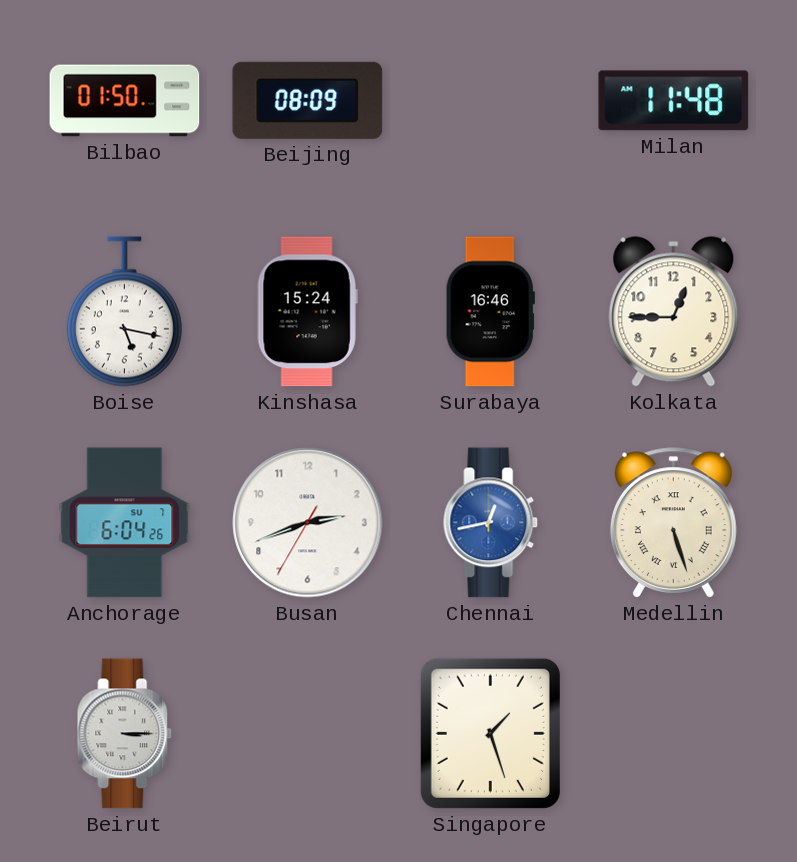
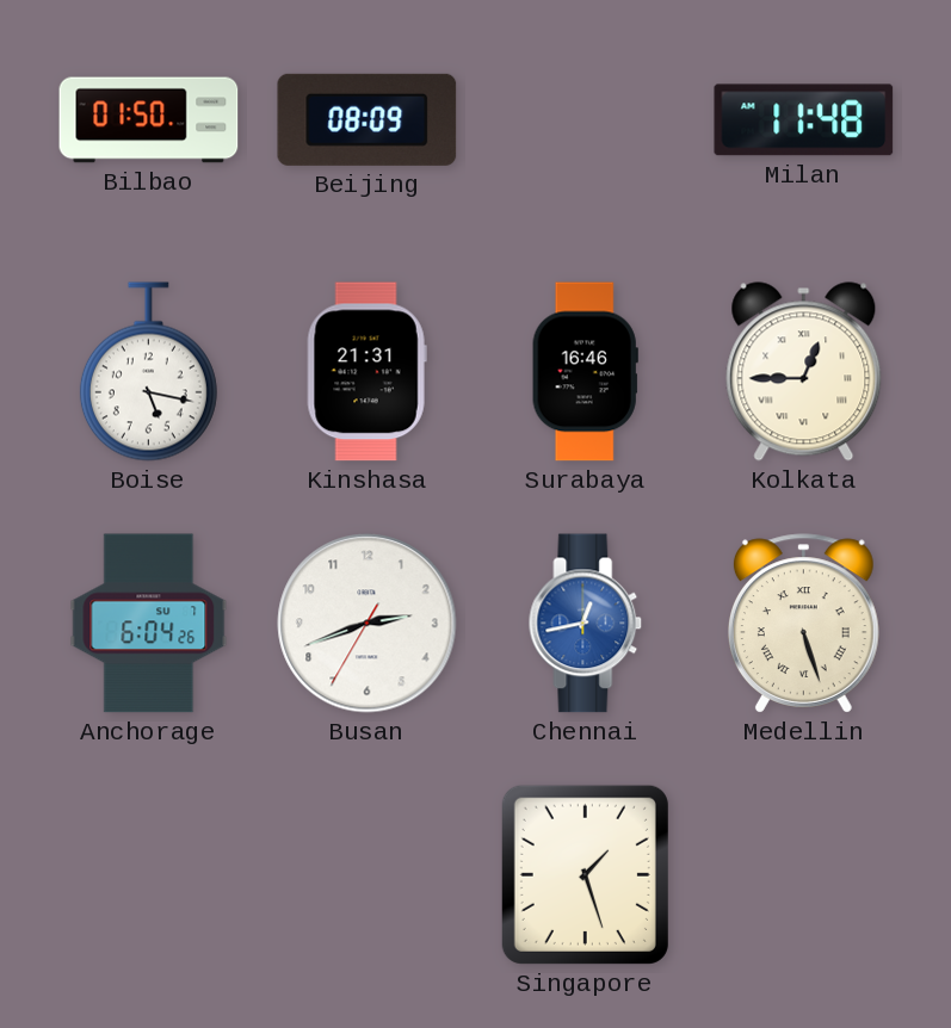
Kinshasa: 15:24 -> 21:31 (366, 372)
Kolkata numerals: Arabic -> Roman (804, 372)
Beirut: 3:15 -> none (125, 734)
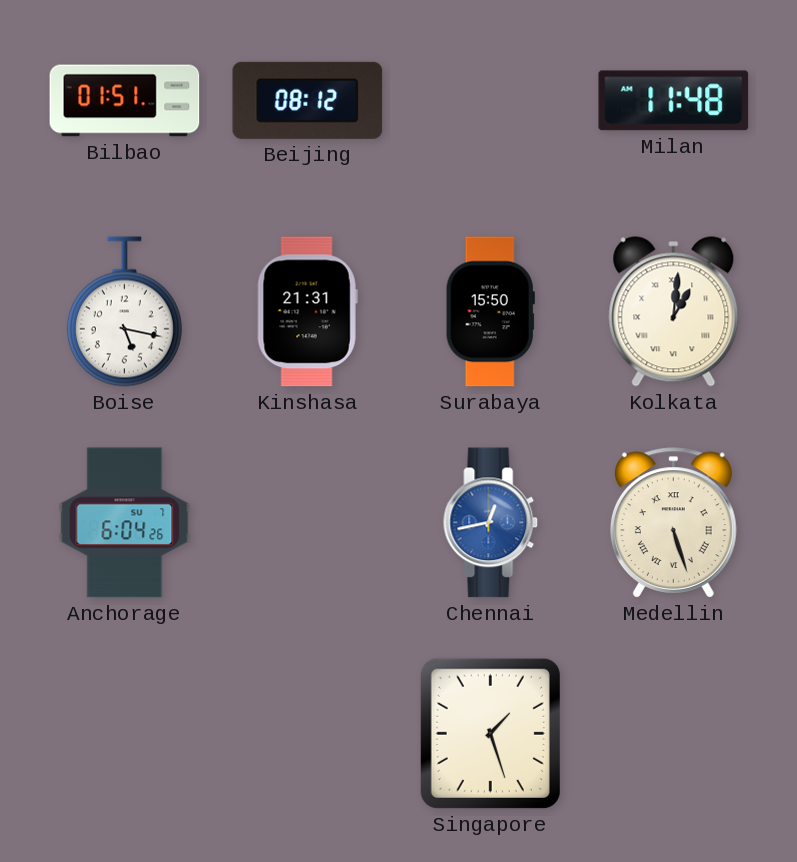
Bilbao: 01:50 -> 01:51 (125, 101)
Beijing: 08:09 -> 08:12 (308, 100)
Surabaya: 16:46 -> 15:50 (490, 312)
Kolkata: 12:45 -> 1:01 (674, 312)
Busan: 2:41 -> none (368, 624)
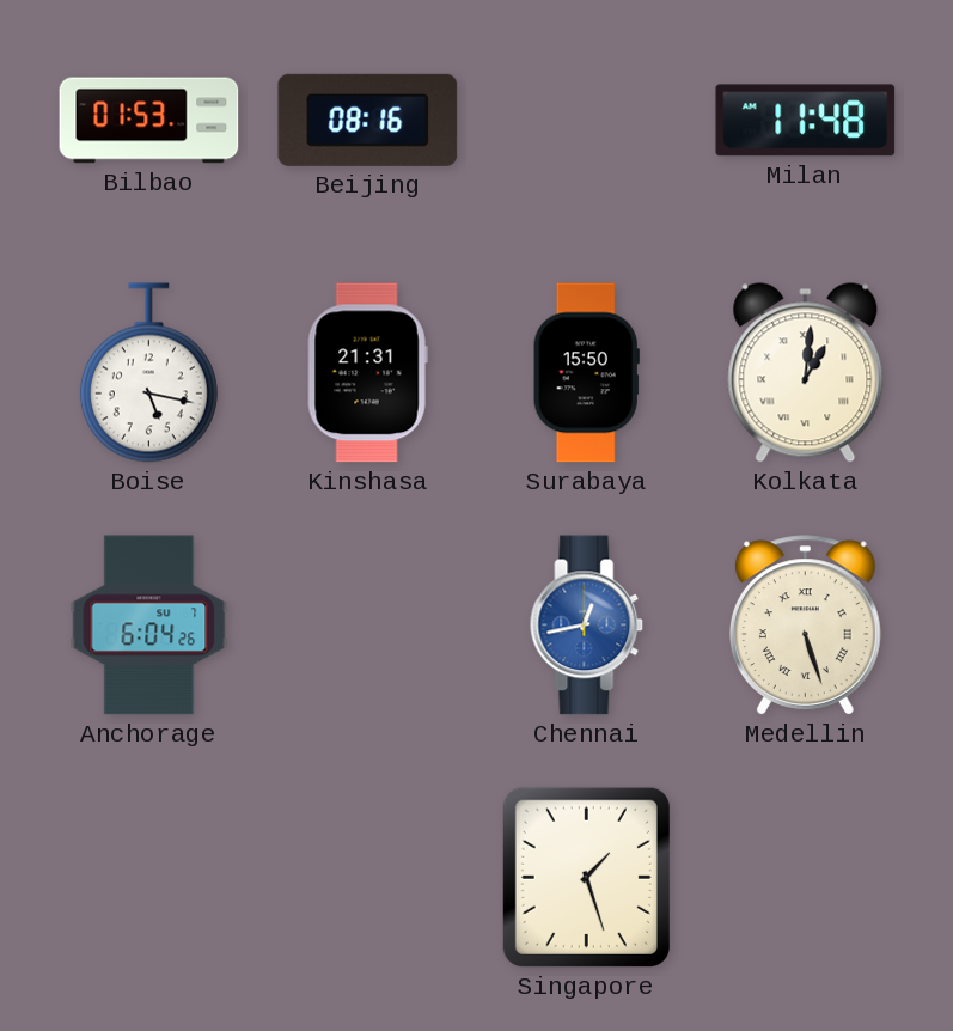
Bilbao: 01:51 -> 01:53 (149, 121)
Beijing: 08:12 -> 08:16 (368, 120)
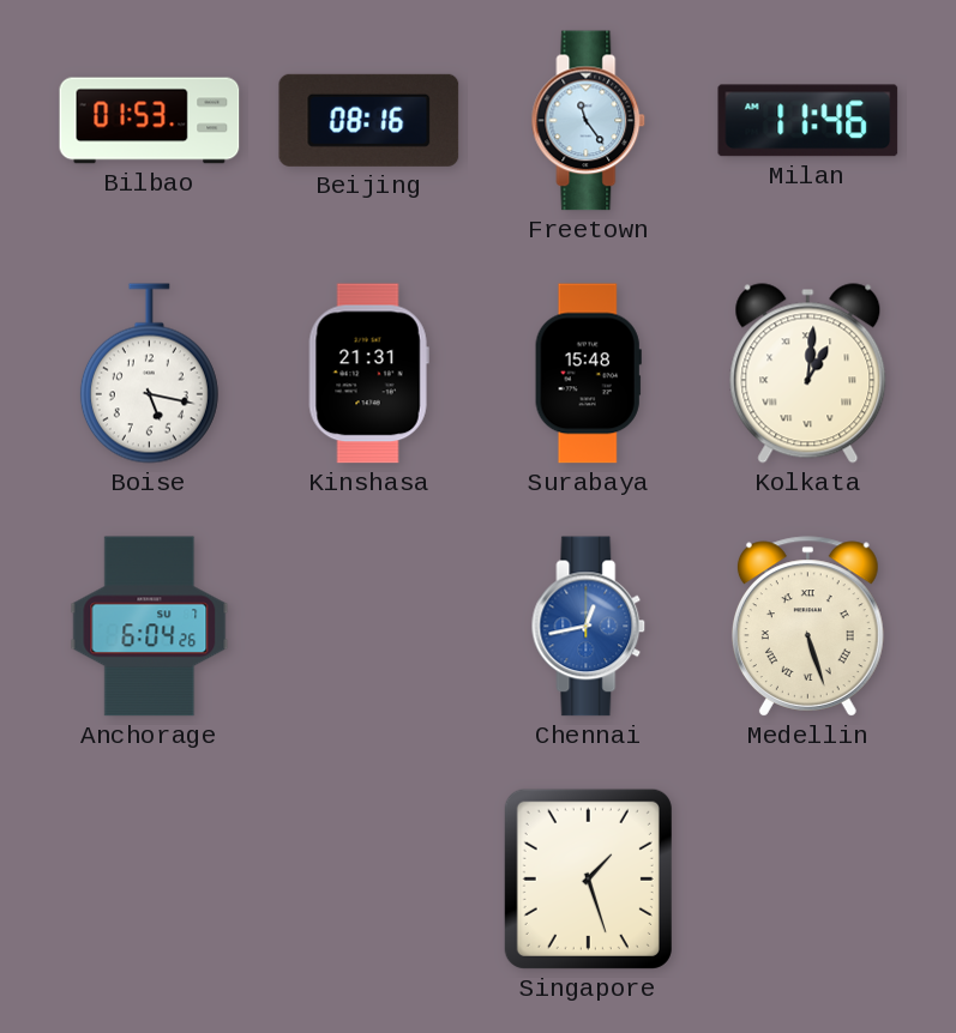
Freetown: none -> 11:24 (589, 121)
Milan: 11:48 -> 11:46 (808, 121)
Surabaya: 15:50 -> 15:48 (588, 374)
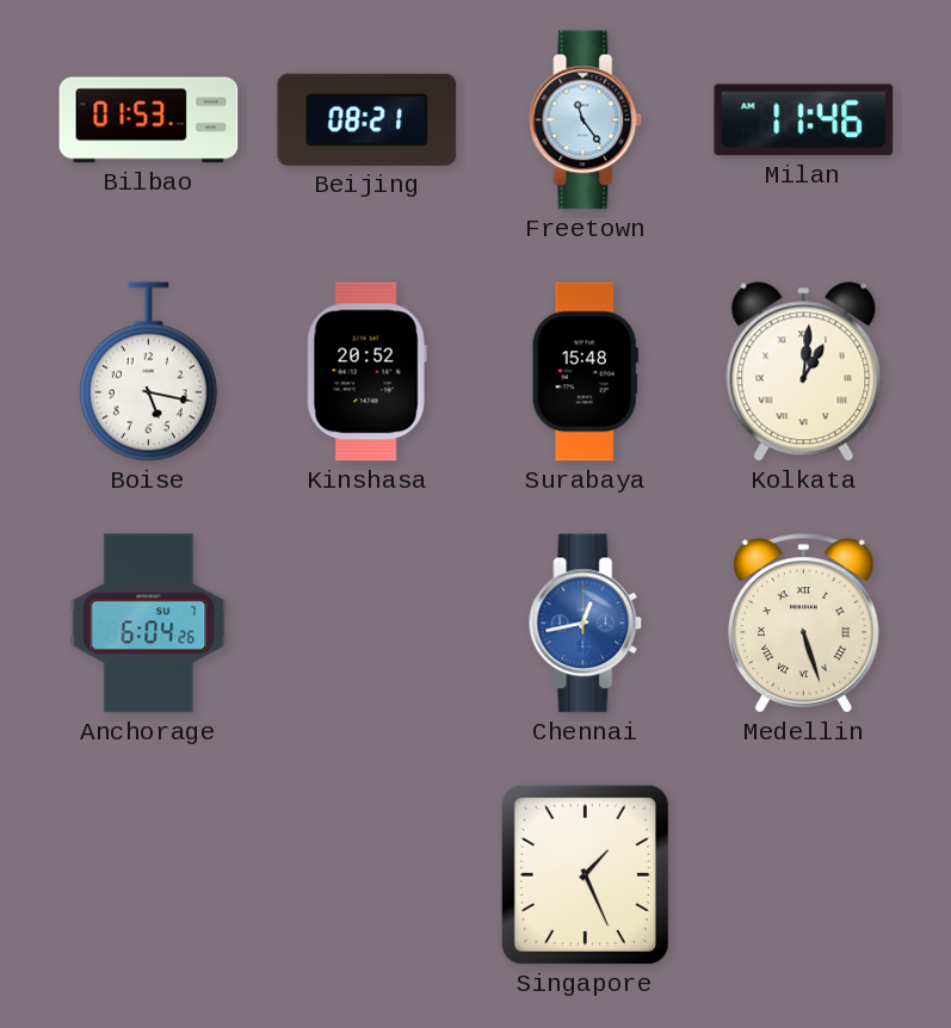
Beijing: 08:16 -> 08:21 (368, 119)
Kinshasa: 21:31 -> 20:52 (366, 372)
Singapore: 1:27 -> 1:26 (585, 874)
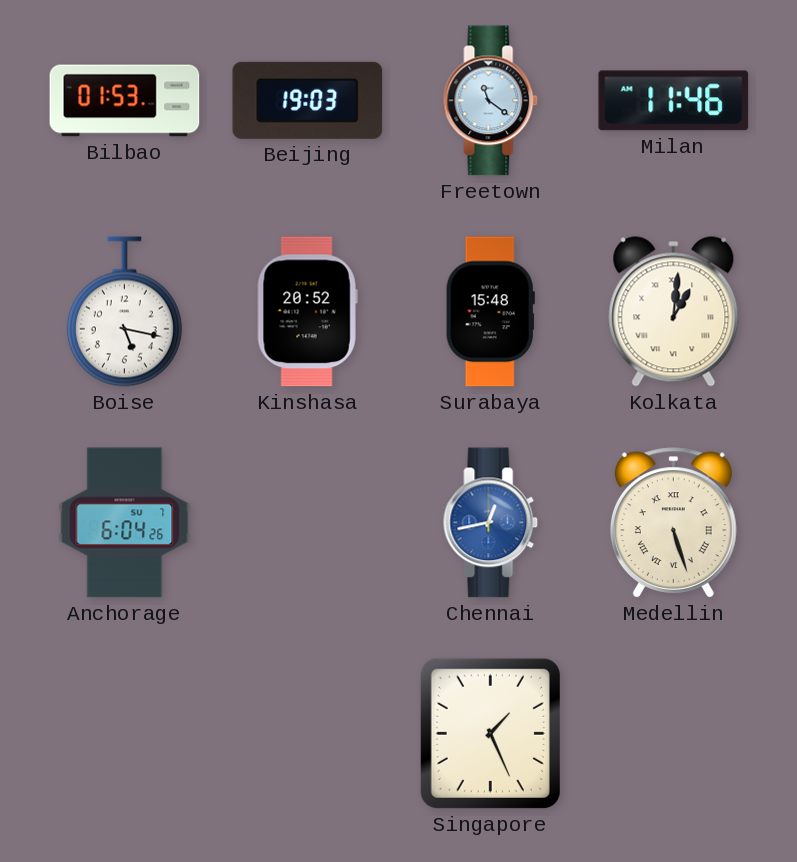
Beijing: 08:21 -> 19:03 (308, 100)
Freetown: 11:24 -> 11:21 (491, 101)
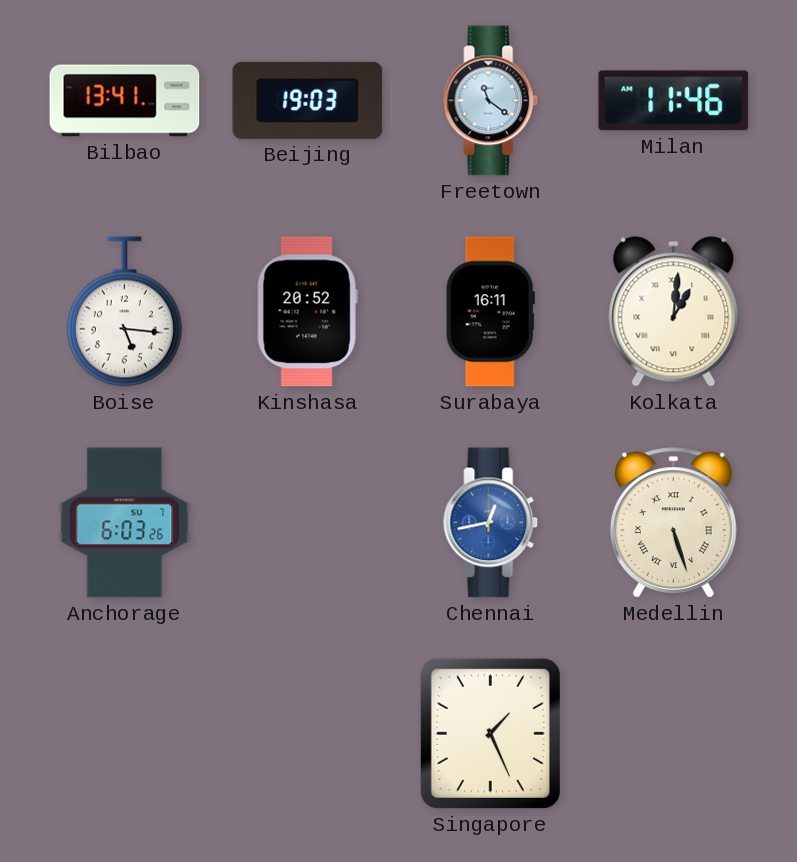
Bilbao: 01:53 -> 13:41 (125, 101)
Boise: 5:17 -> 5:16 (124, 312)
Surabaya: 15:48 -> 16:11 (490, 312)
Anchorage: 6:04 -> 6:03 (125, 523)
